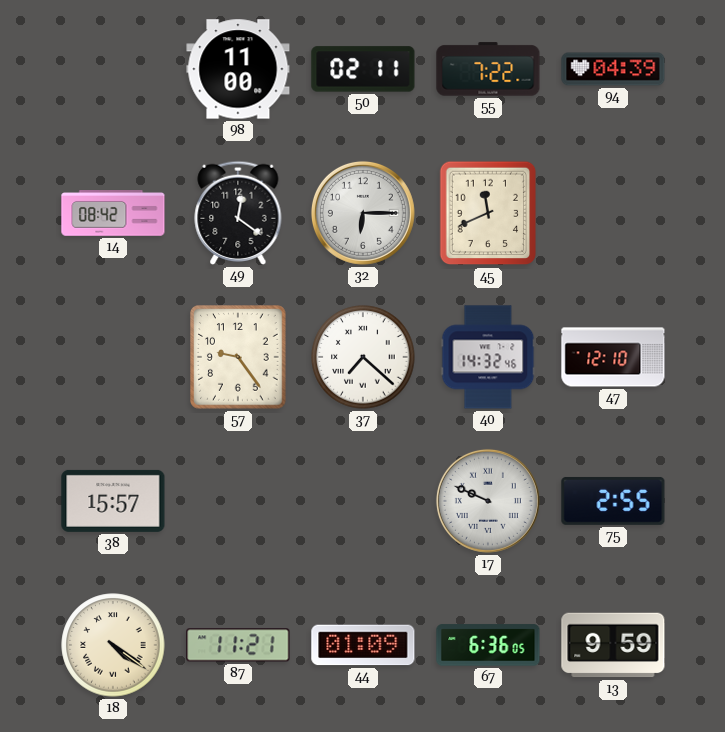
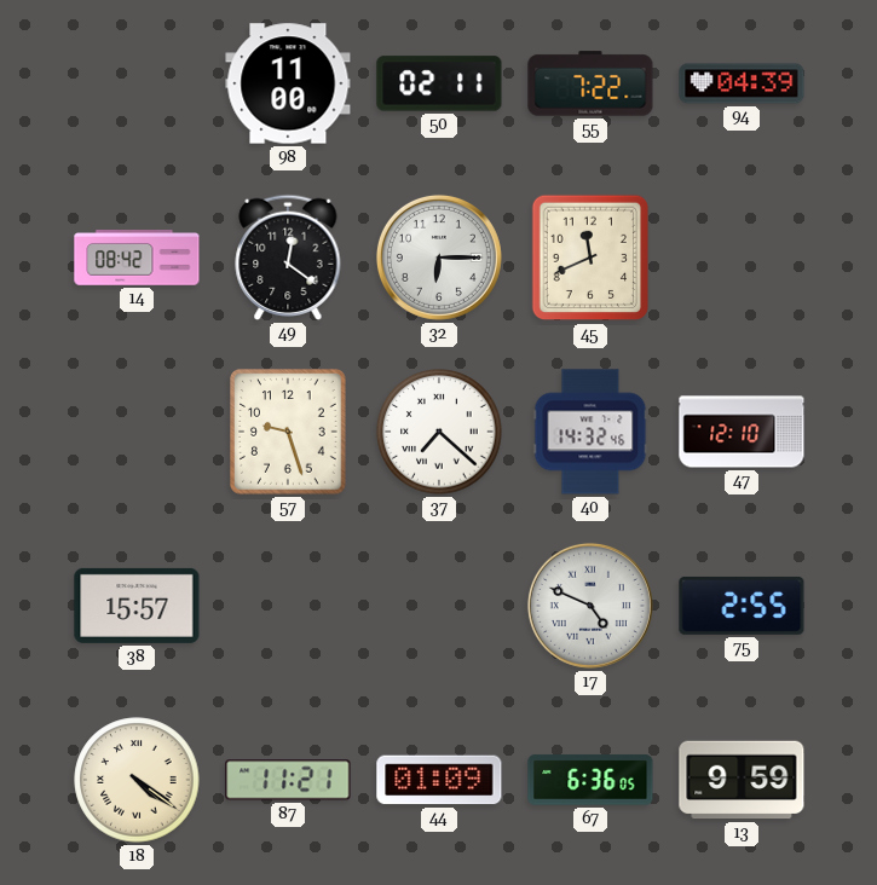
57: 9:24 -> 9:27 (288, 432)
17: 9:49 -> 4:49 (590, 606)
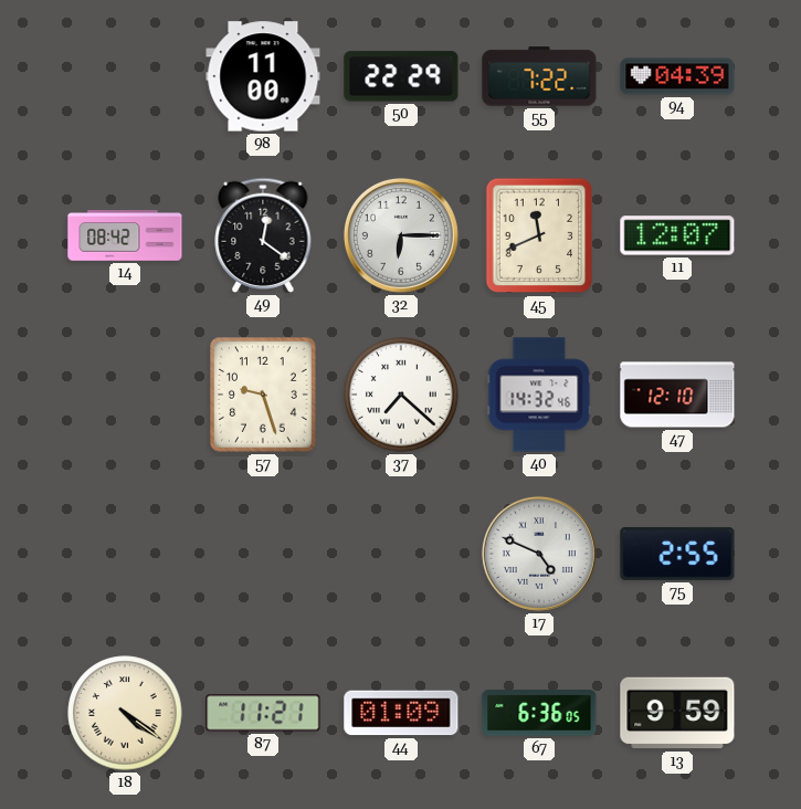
50: 02:11 -> 22:29 (401, 76)
11: none -> 12:07 (677, 235)
38: 15:57 -> none (137, 606)
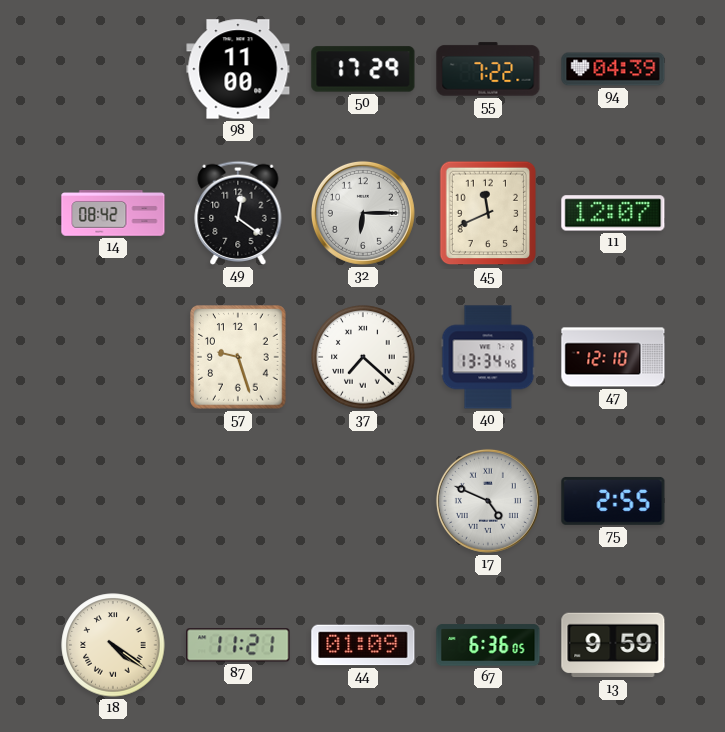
50: 22:29 -> 17:29 (363, 69)
40: 14:32 -> 13:34 (488, 357)
